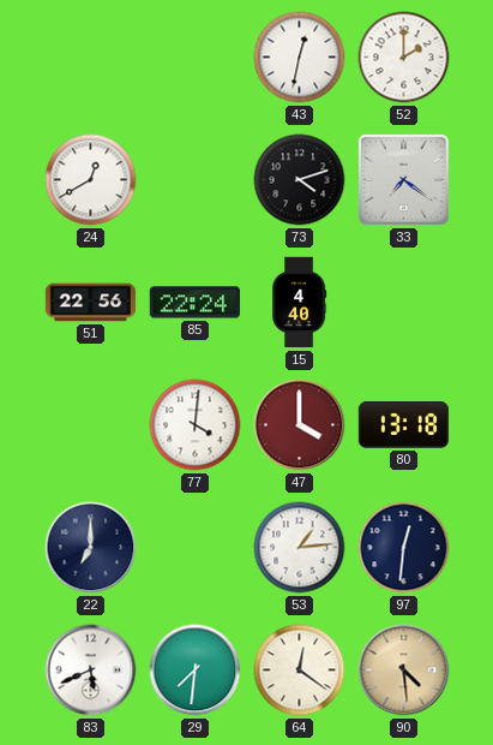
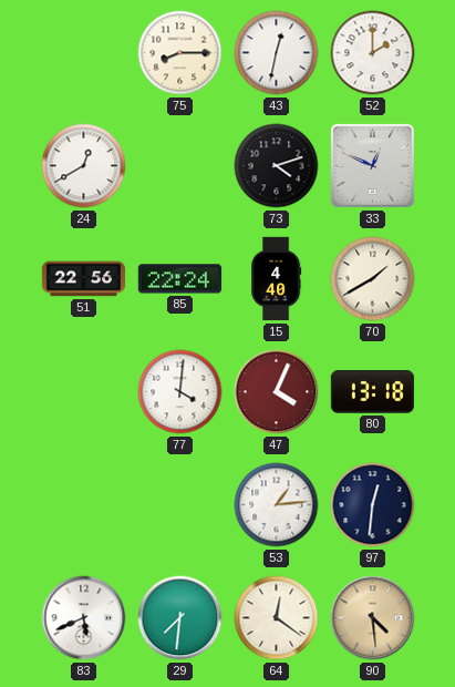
75: none -> 8:15 (180, 53)
33: 7:21 -> 12:49 (372, 165)
70: none -> 1:40 (373, 279)
47: 4:00 -> 4:04 (277, 392)
22: 7:00 -> none (91, 548)
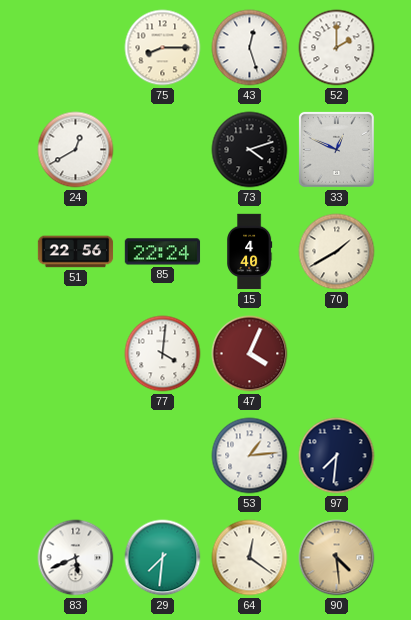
43: 12:32 -> 12:27 (250, 48)
80: 13:18 -> none (373, 392)
97: 12:31 -> 7:31 (337, 456)
